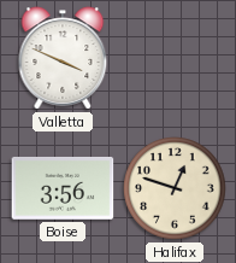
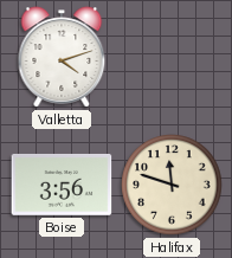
Valletta: 3:49 -> 4:12 (62, 57)
Halifax: 12:48 -> 11:48 (172, 185)
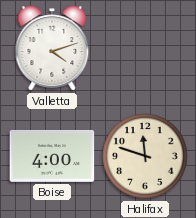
Boise: 3:56 -> 4:00 (52, 156)
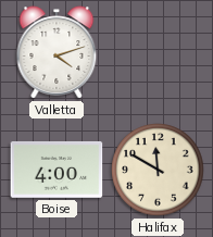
Halifax: 11:48 -> 11:50 (158, 170)
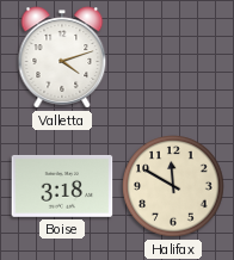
Boise: 4:00 -> 3:18 (62, 186)
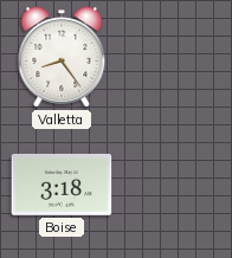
Valletta: 4:12 -> 8:24 (62, 57)
Halifax: 11:50 -> none (173, 186)
